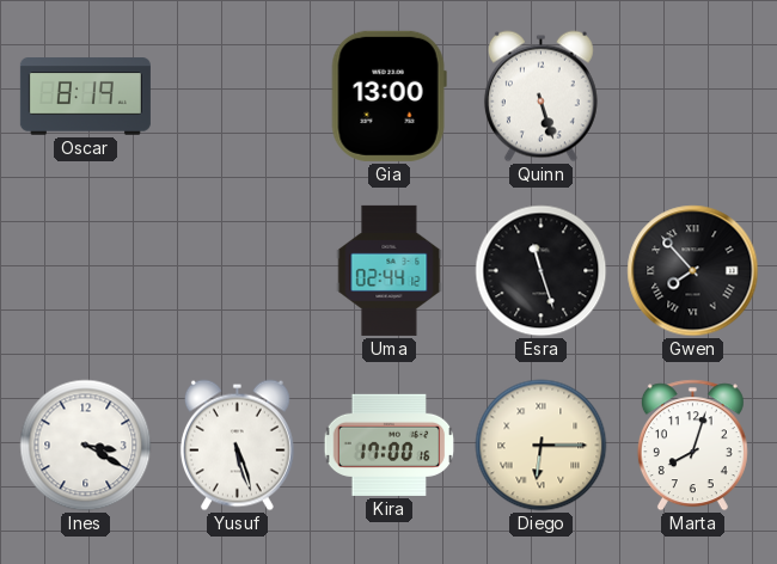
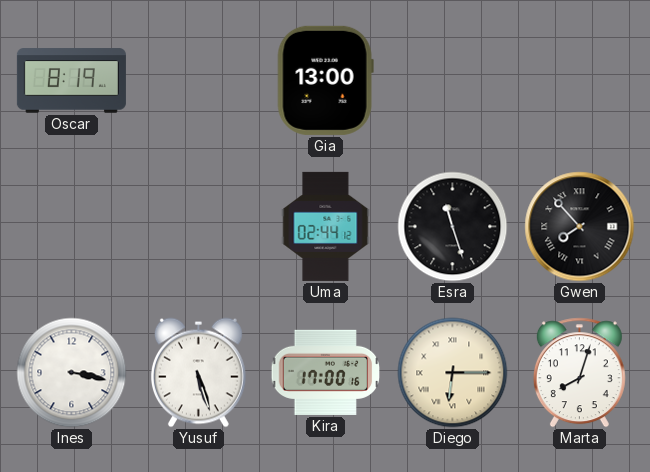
Quinn: 5:27 -> none (540, 97)
Ines: 3:20 -> 3:17 (72, 373)
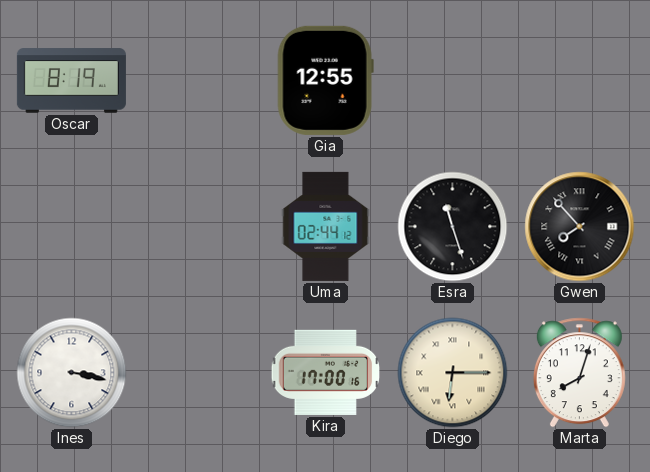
Gia: 13:00 -> 12:55 (325, 80)
Yusuf: 5:27 -> none (198, 373)
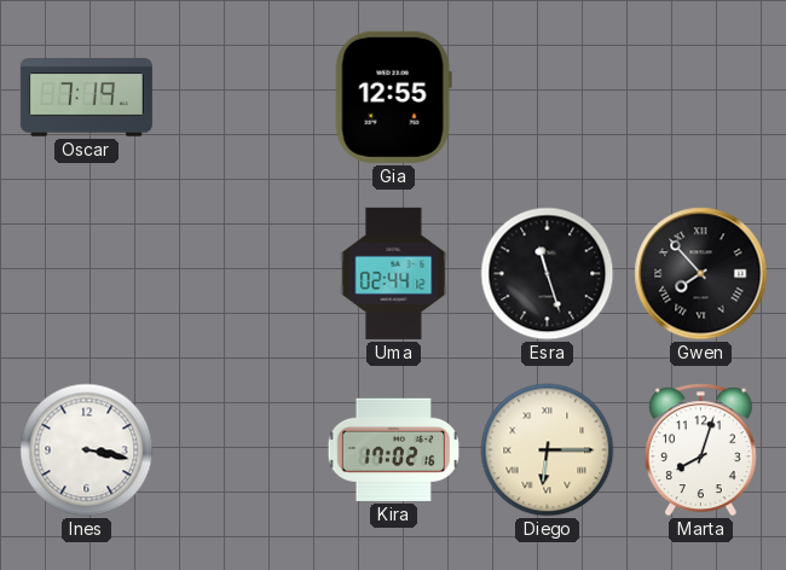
Oscar: 8:19 -> 7:19 (86, 98)
Kira: 17:00 -> 17:02 (394, 449)
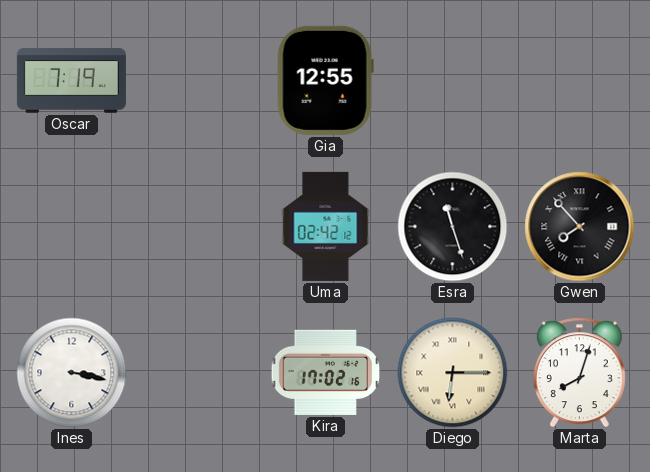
Uma: 02:44 -> 02:42 (326, 226)
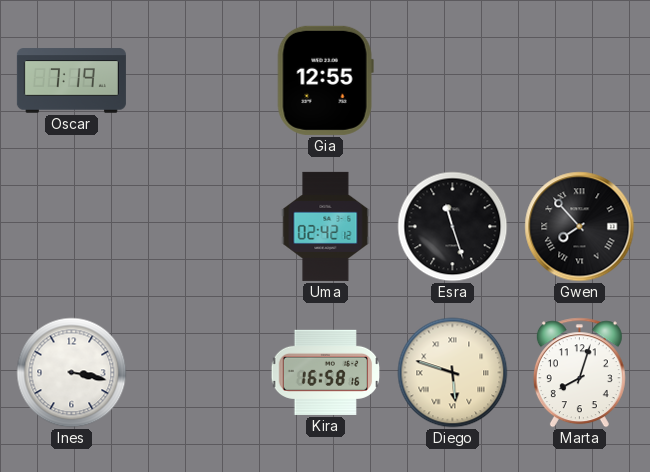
Kira: 17:02 -> 16:58 (326, 372)
Diego: 6:15 -> 5:48 (453, 373)
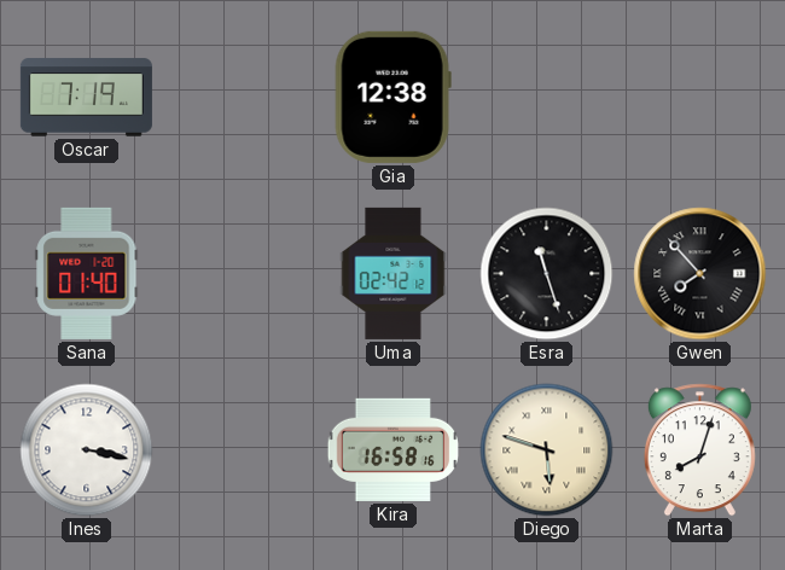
Gia: 12:55 -> 12:38 (392, 97)
Sana: none -> 01:40 (87, 273)
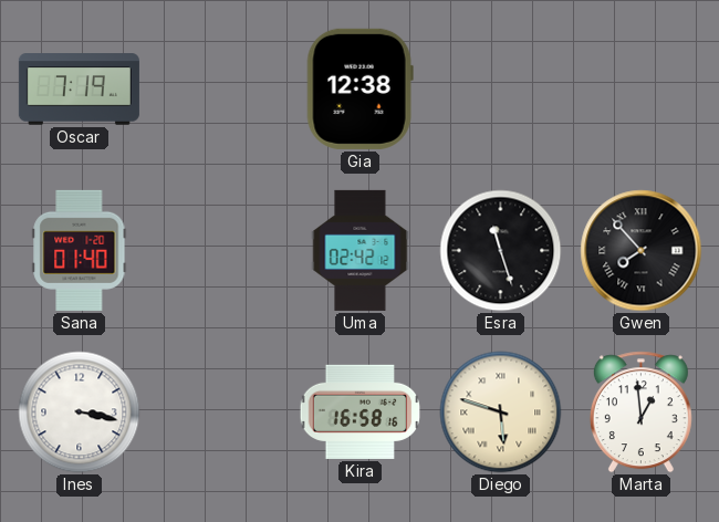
Marta: 8:03 -> 12:59 (640, 413)
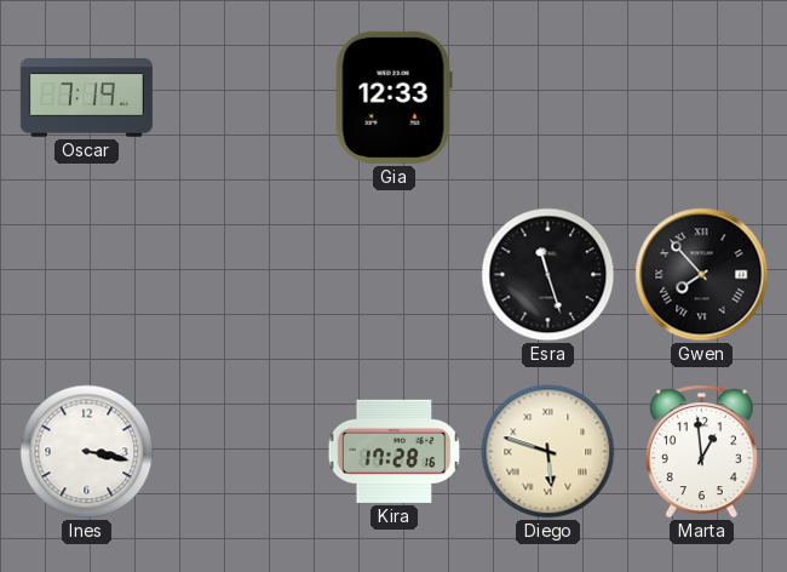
Gia: 12:38 -> 12:33 (393, 97)
Sana: 01:40 -> none (80, 250)
Uma: 02:42 -> none (361, 250)
Kira: 16:58 -> 17:28 (395, 451)
